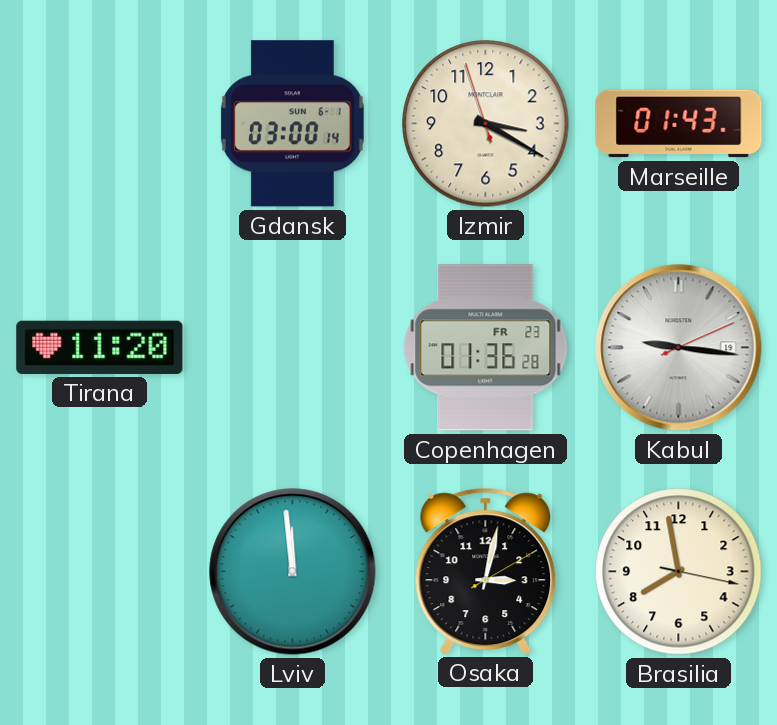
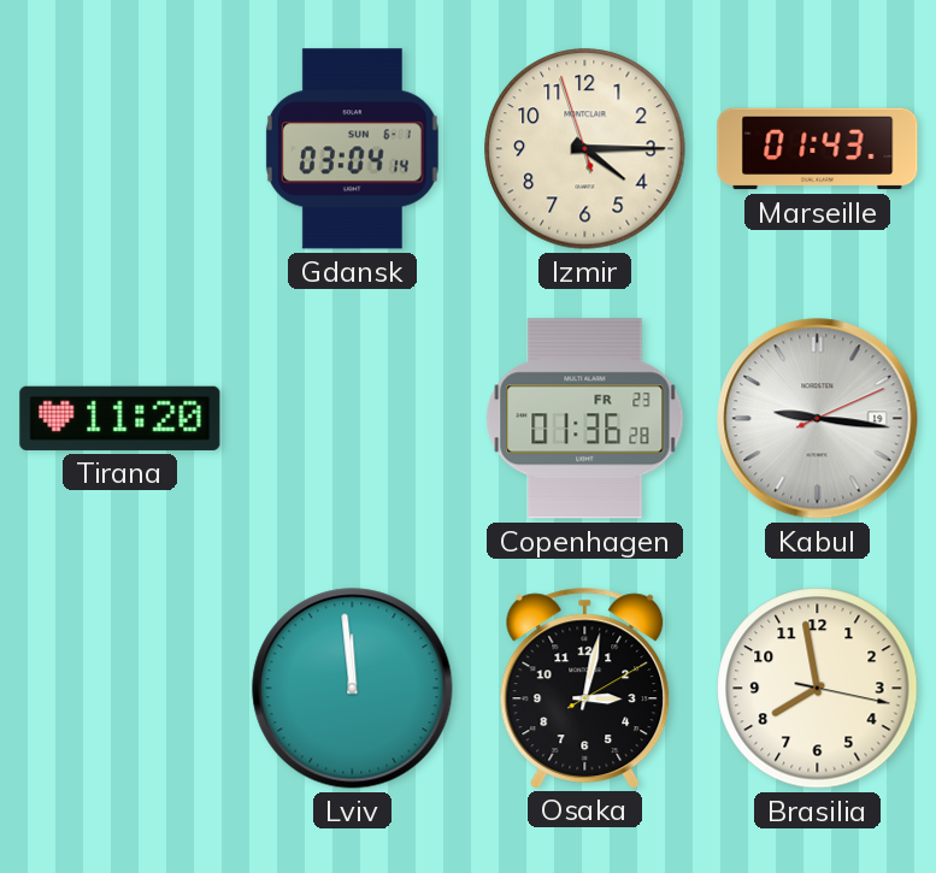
Gdansk: 03:00 -> 03:04 (352, 149)
Izmir: 3:19 -> 4:14 (585, 149)
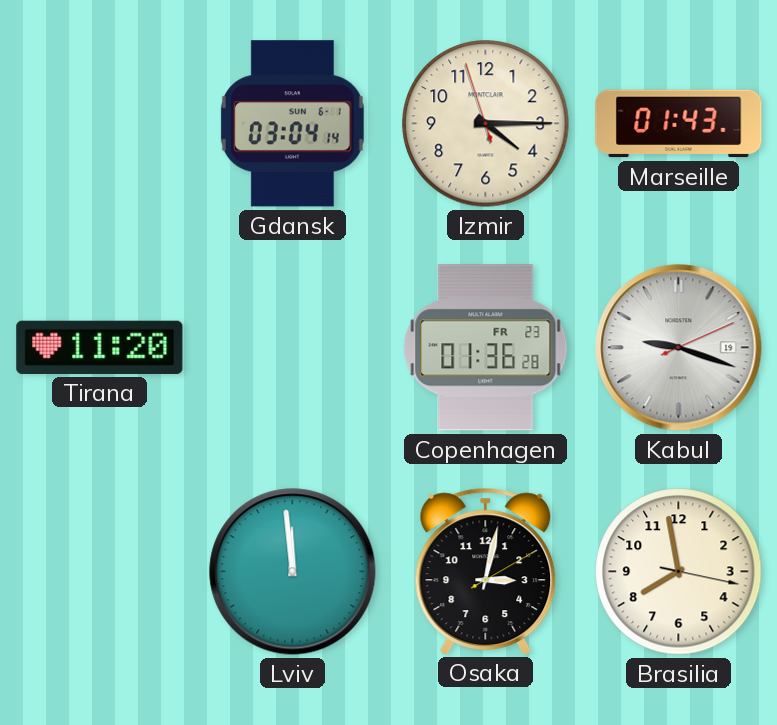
Kabul: 9:16 -> 9:18 (679, 348)
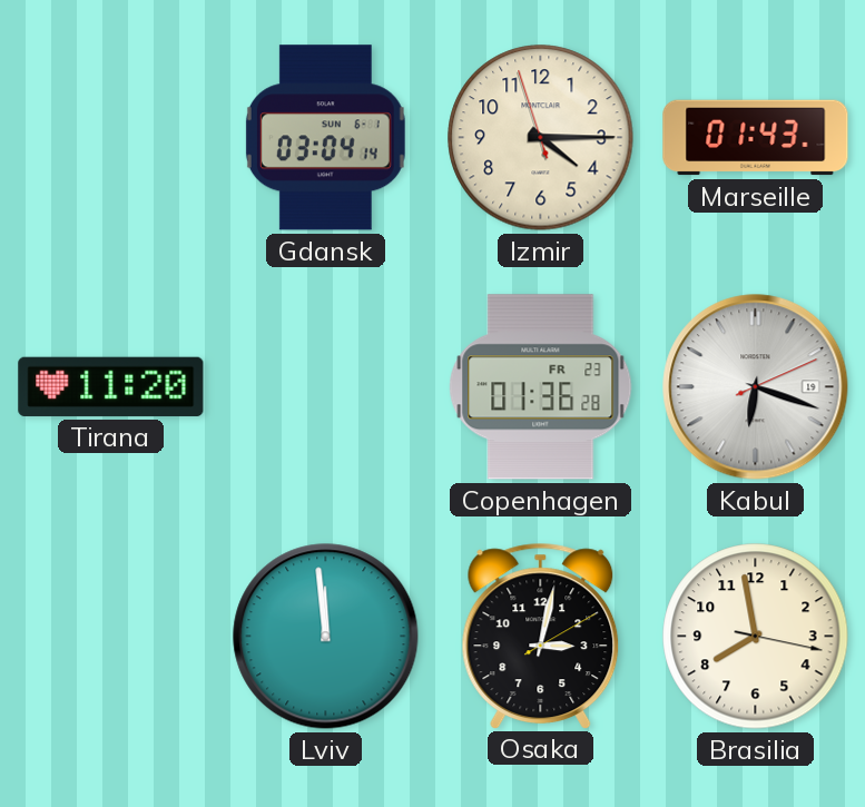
Kabul: 9:18 -> 6:18 (756, 387)
